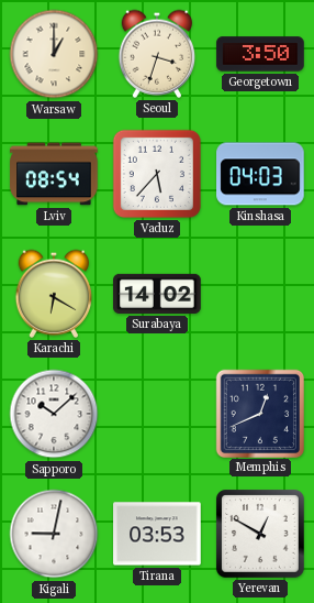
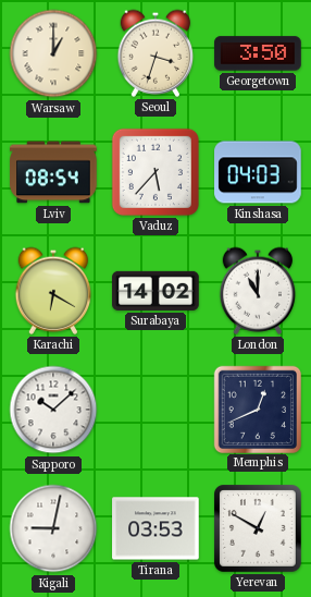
London: none -> 11:00 (258, 291)
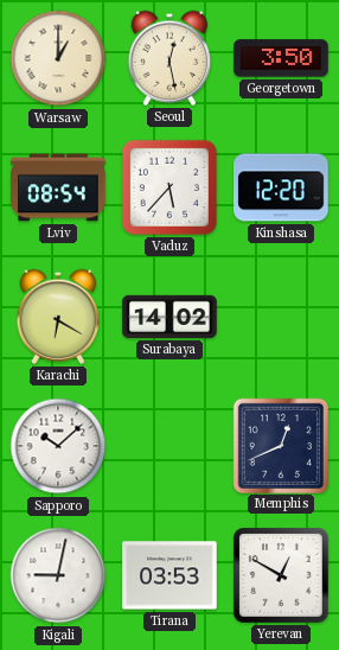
Seoul: 3:33 -> 12:28 (170, 58)
Kinshasa: 04:03 -> 12:20 (281, 187)
London: 11:00 -> none (258, 291)
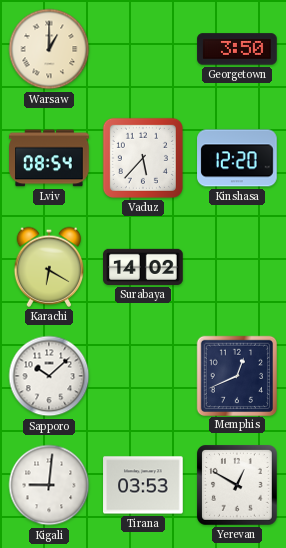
Seoul: 12:28 -> none (170, 58)
Kigali: 9:02 -> 9:01 (49, 485)
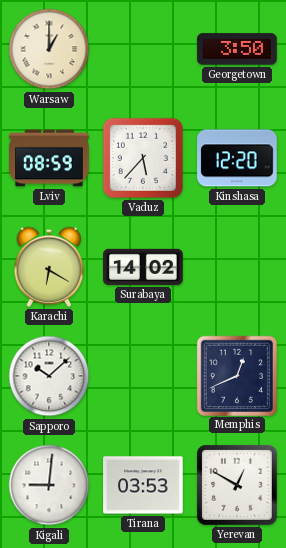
Lviv: 08:54 -> 08:59 (49, 158)
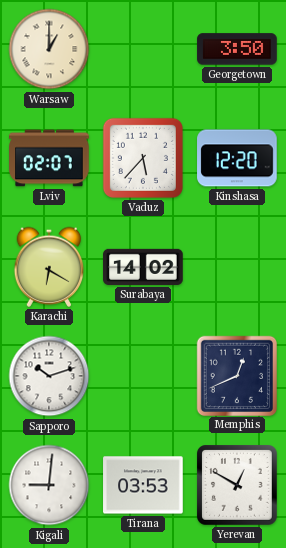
Lviv: 08:59 -> 02:07 (49, 158)
Sapporo: 10:08 -> 10:12 (49, 376)
